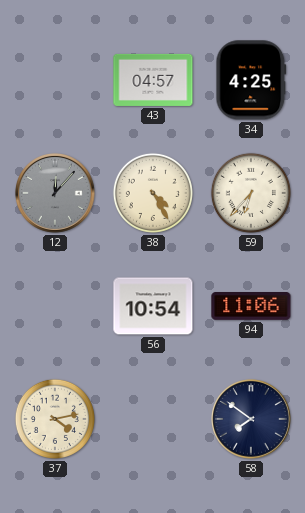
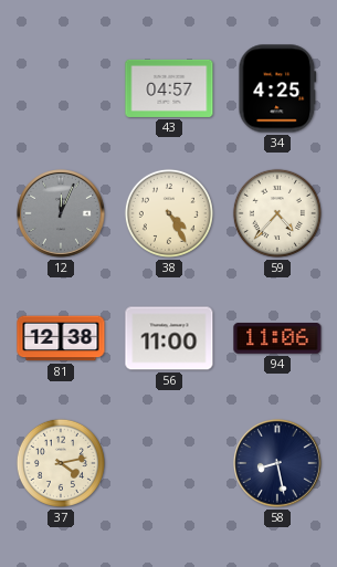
12: 12:07 -> 12:04 (61, 213)
59: 6:37 -> 4:37 (277, 213)
81: none -> 12:38 (61, 338)
56: 10:54 -> 11:00 (169, 338)
58: 7:51 -> 8:28 (277, 463)
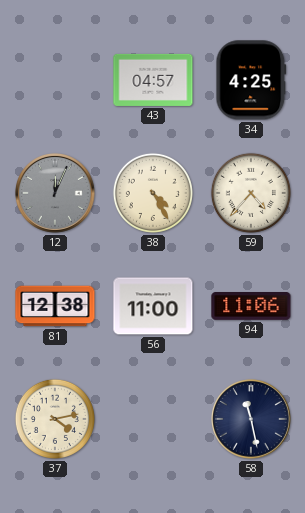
58: 8:28 -> 11:28 (251, 419)
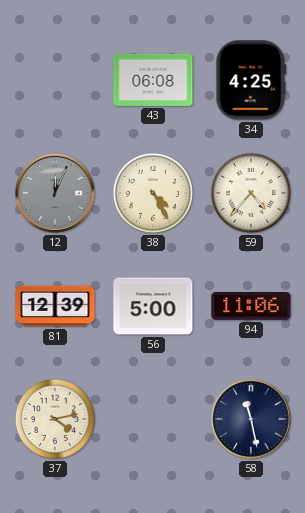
43: 04:57 -> 06:08 (153, 80)
81: 12:38 -> 12:39 (55, 306)
56: 11:00 -> 5:00 (153, 306)
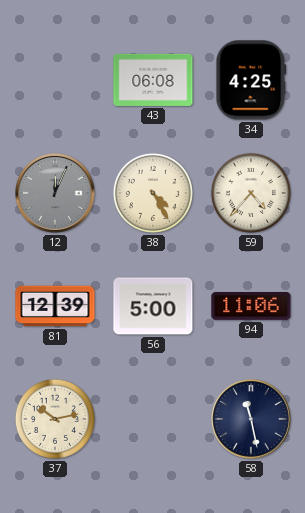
37: 4:13 -> 10:13 (55, 419)
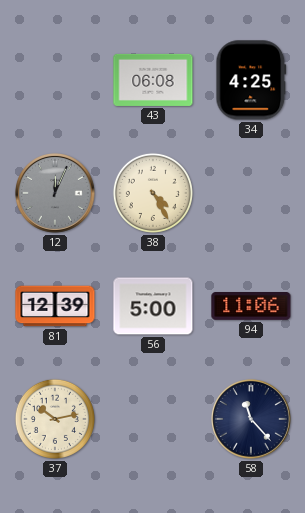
59: 4:37 -> none (251, 193)
58: 11:28 -> 11:23 (251, 419)
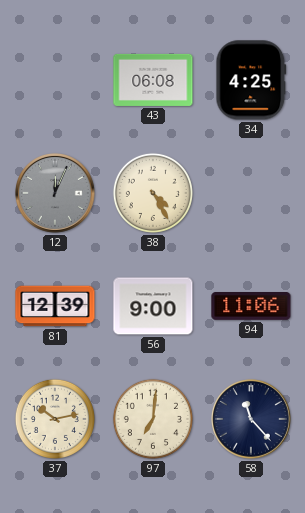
56: 5:00 -> 9:00 (153, 306)
97: none -> 7:01 (153, 419)
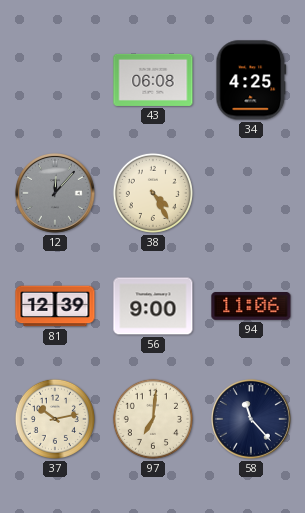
12: 12:04 -> 12:07 (55, 193)
